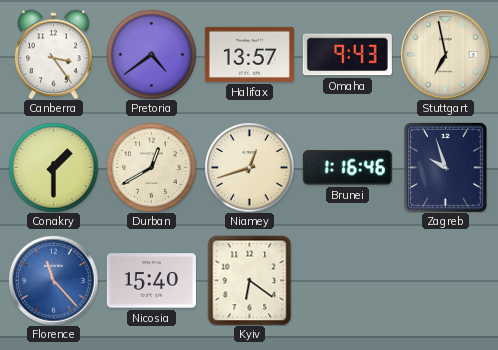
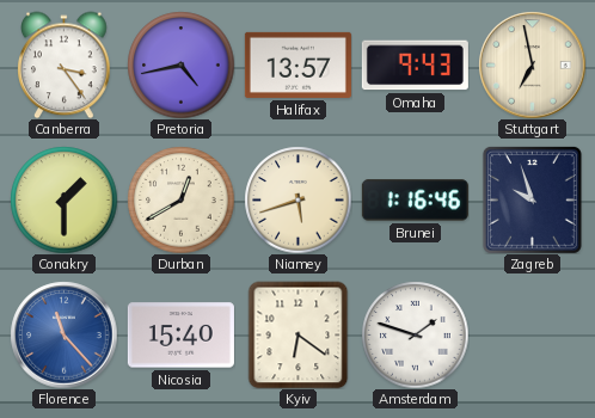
Pretoria: 4:39 -> 4:43 (180, 64)
Niamey: 12:42 -> 5:42 (297, 199)
Amsterdam: none -> 1:48 (415, 334)
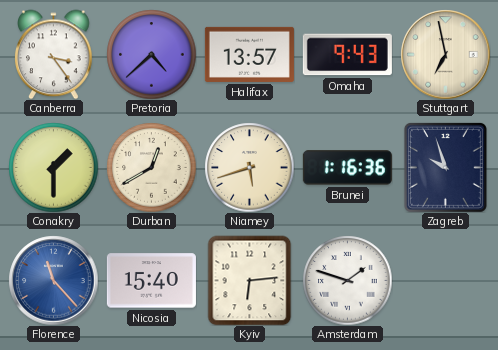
Pretoria: 4:43 -> 4:38 (151, 54)
Brunei: 1:16:46 -> 1:16:36 (347, 168)
Kyiv: 6:21 -> 6:14 (250, 280)
